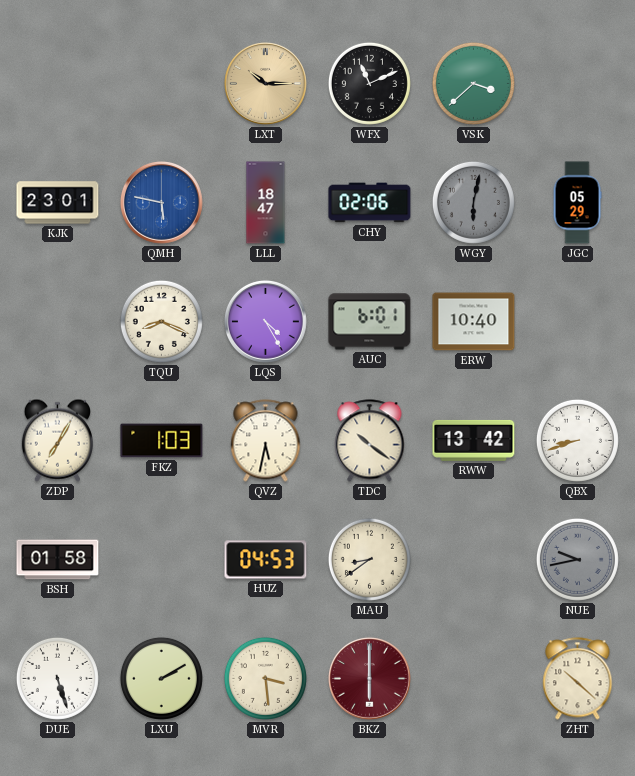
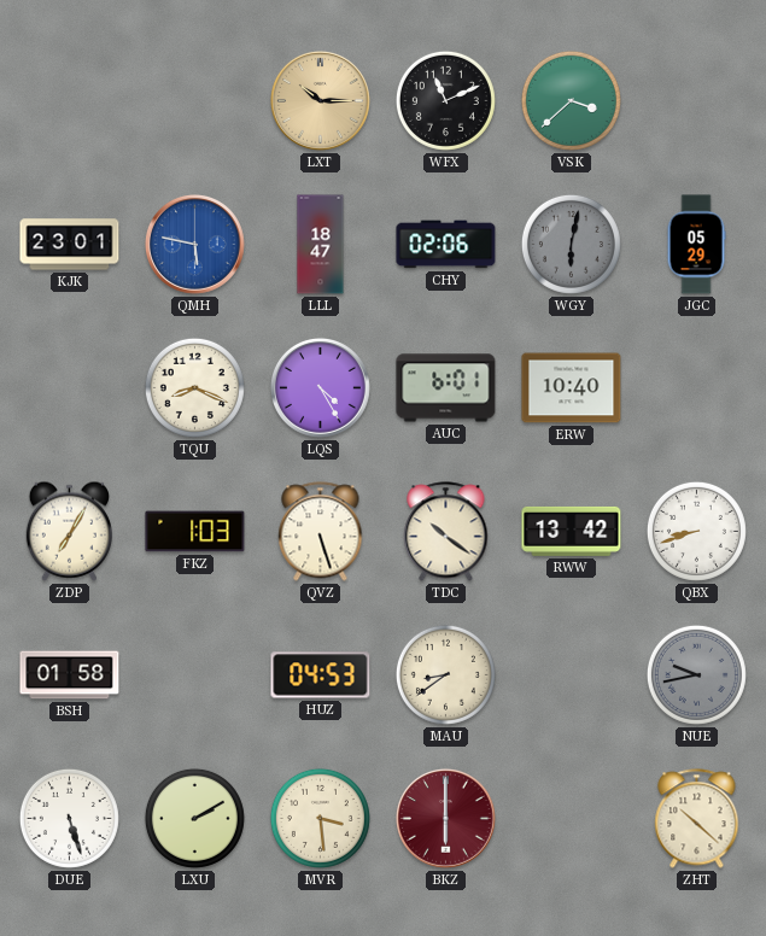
QVZ: 5:32 -> 5:27 (321, 532)
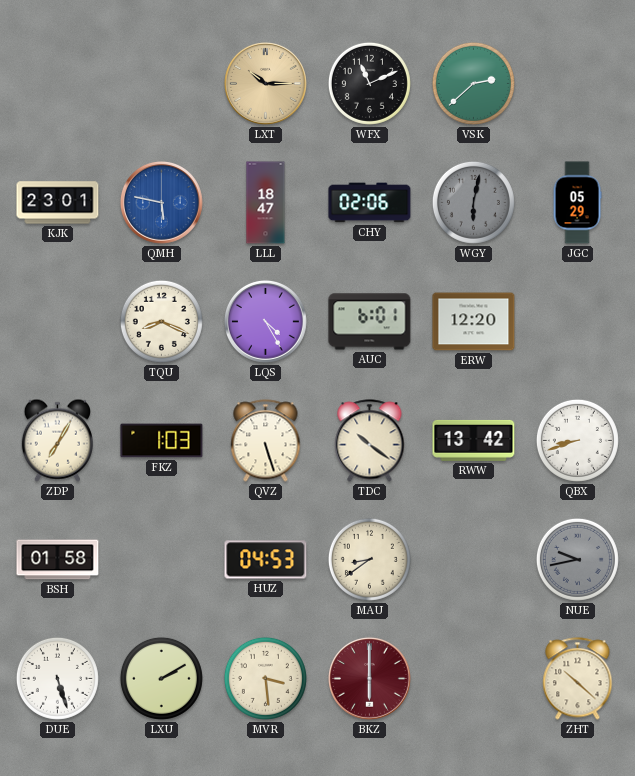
VSK: 3:38 -> 2:38 (473, 83)
ERW: 10:40 -> 12:20 (474, 322)
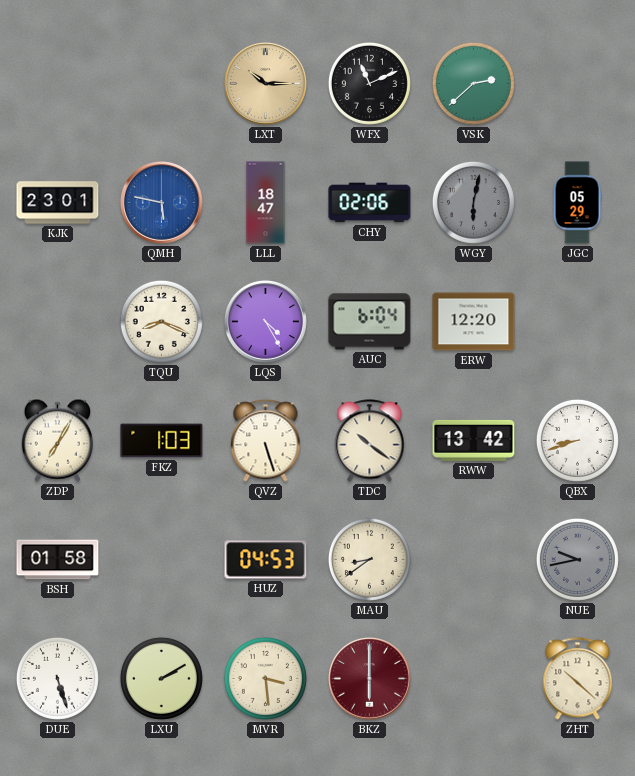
AUC: 6:01 -> 6:04 (370, 322)
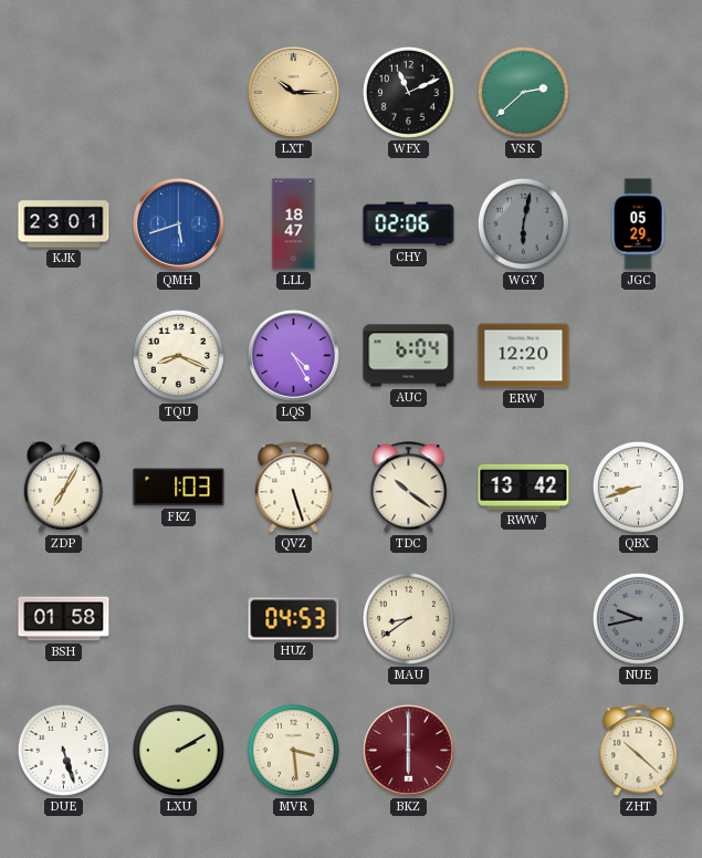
QMH: 5:47 -> 5:42 (179, 224)
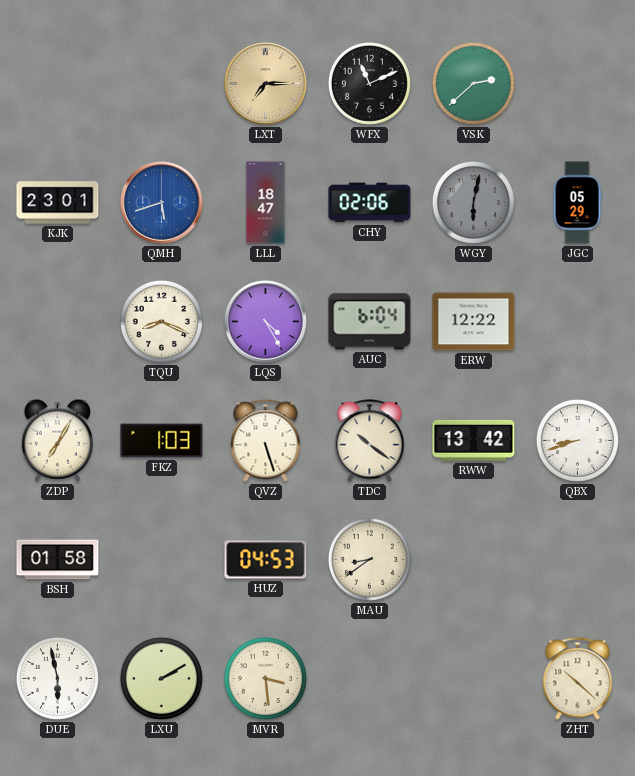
LXT: 10:15 -> 7:15 (266, 84)
ERW: 12:20 -> 12:22 (474, 322)
NUE: 9:43 -> none (638, 618)
DUE: 5:27 -> 5:58 (57, 678)
BKZ: 6:00 -> none (409, 751)
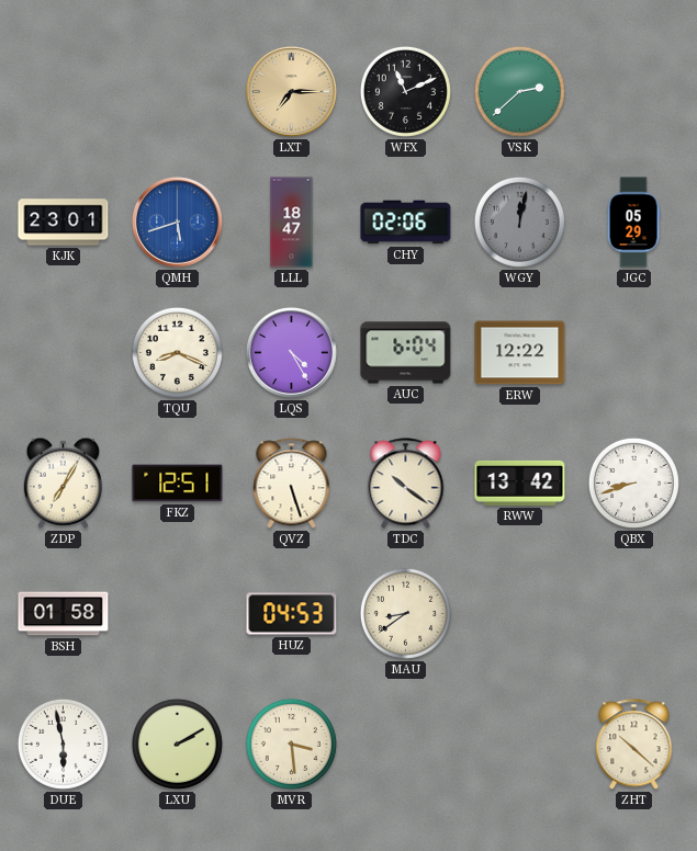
WGY: 6:02 -> 12:02 (519, 222)
FKZ: 1:03 -> 12:51 (178, 484)
